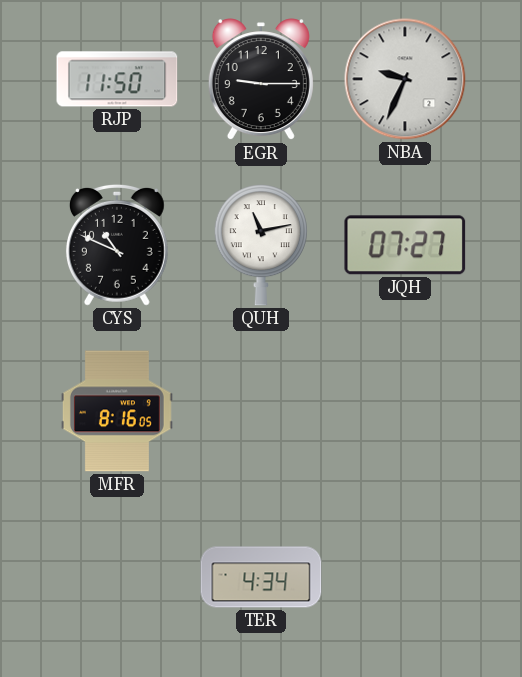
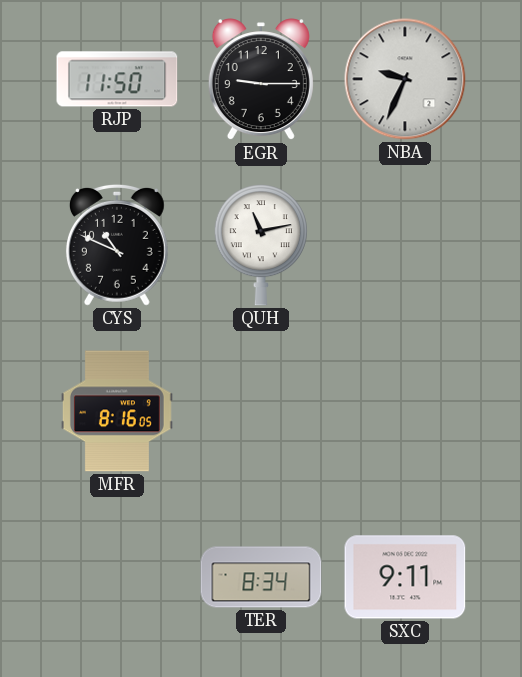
JQH: 07:27 -> none (405, 245)
TER: 4:34 -> 8:34 (261, 577)
SXC: none -> 9:11 (405, 577)
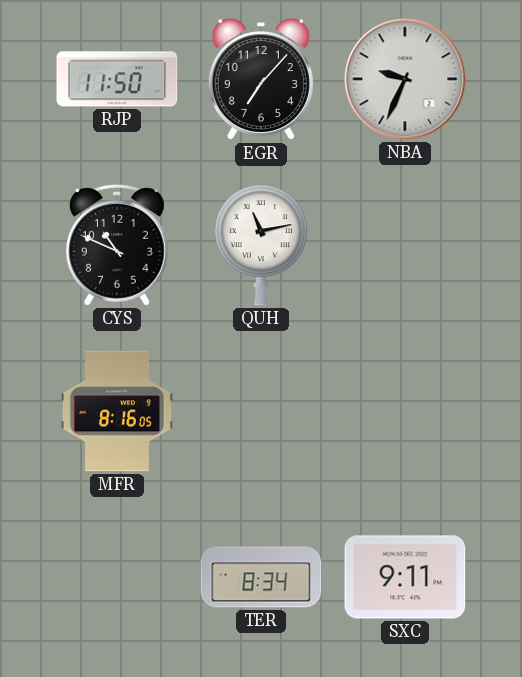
EGR: 9:15 -> 7:07 (261, 80)
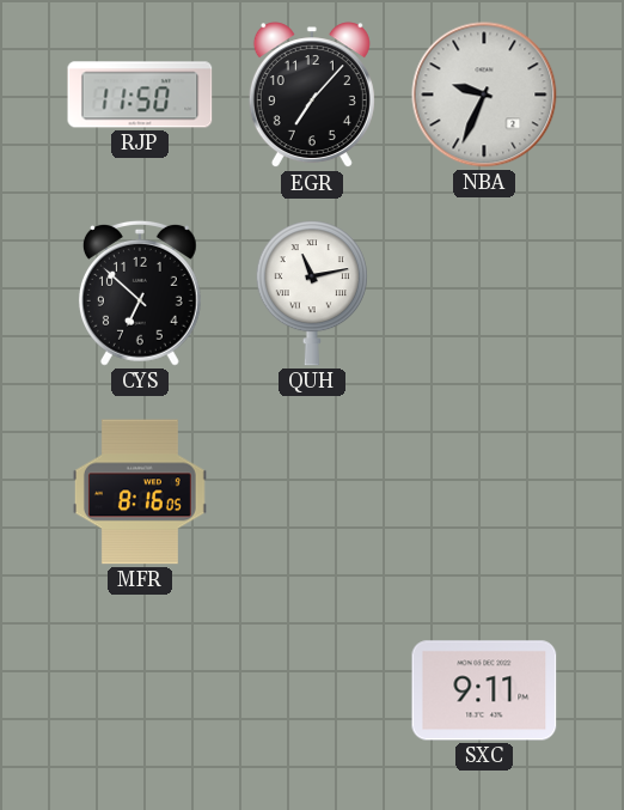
CYS: 10:49 -> 6:52 (140, 293)
TER: 8:34 -> none (261, 577)
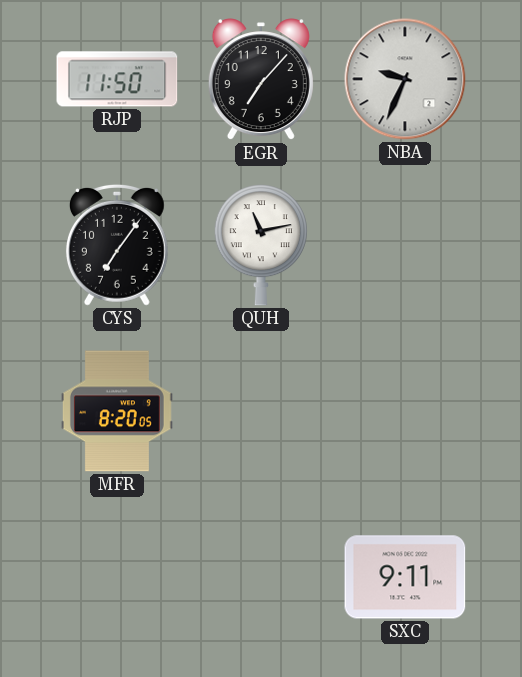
CYS: 6:52 -> 7:06 (117, 245)
MFR: 8:16 -> 8:20 (117, 411)
